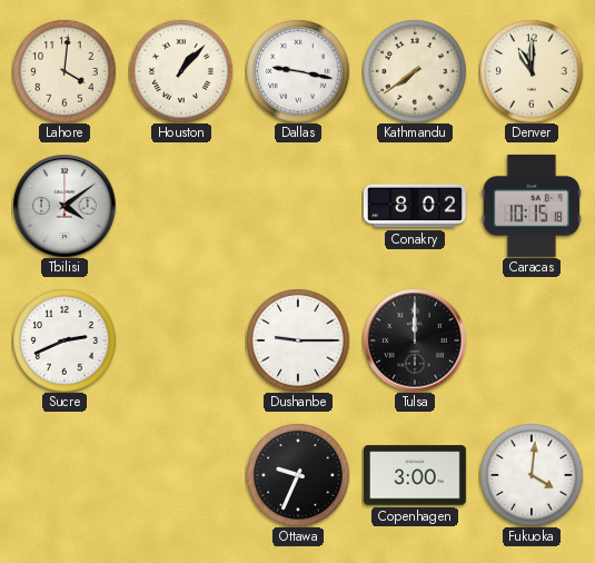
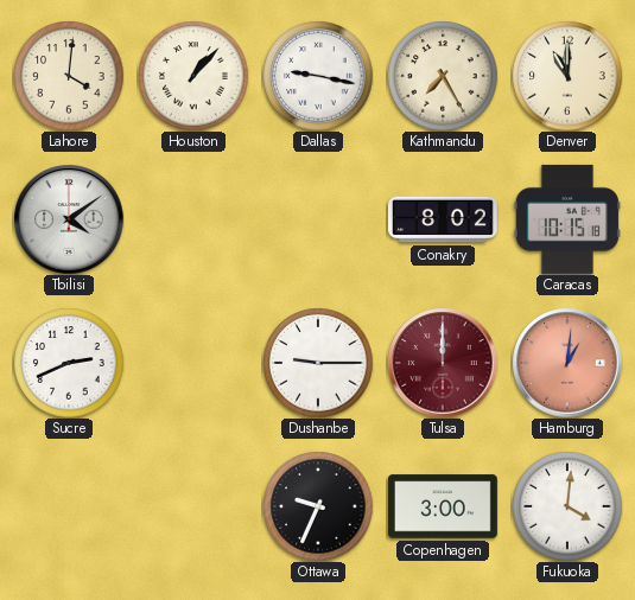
Kathmandu: 7:39 -> 7:25 (443, 76)
Tulsa dial: black -> burgundy (443, 363)
Hamburg: none -> 1:01 (567, 363)
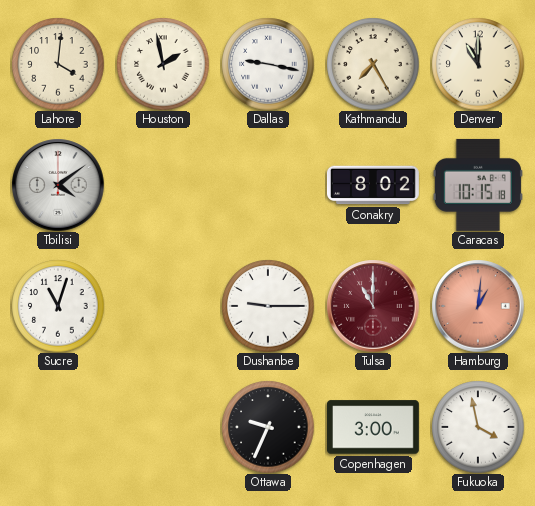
Houston: 1:07 -> 1:58 (163, 64)
Sucre: 2:41 -> 11:03 (58, 306)
Tulsa: 12:00 -> 11:00 (373, 306)
Fukuoka: 4:01 -> 3:58 (478, 427)
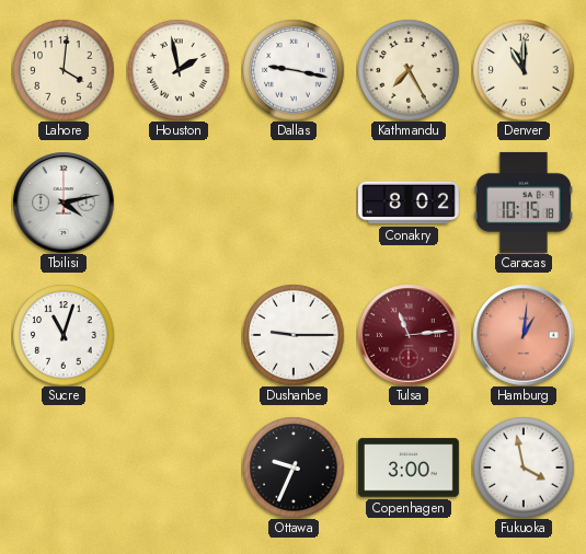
Tbilisi: 4:09 -> 4:13 (64, 203)
Tulsa: 11:00 -> 11:14 (409, 335)
